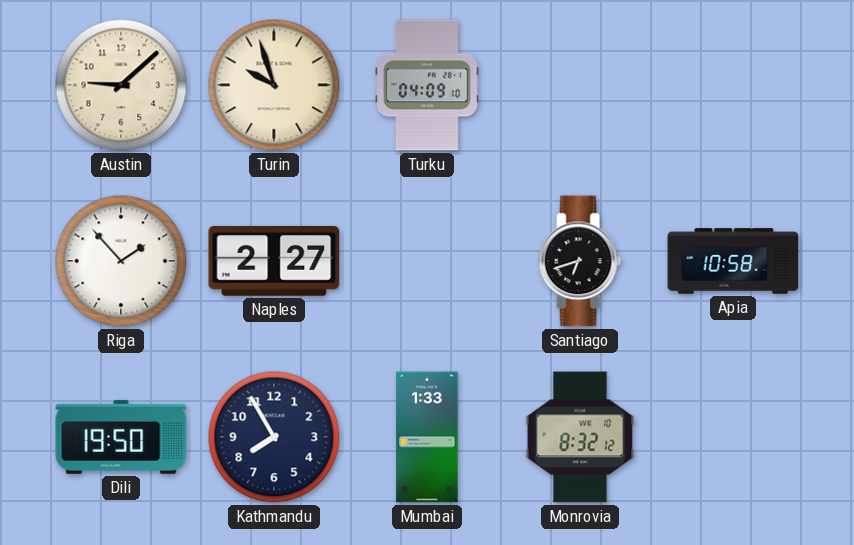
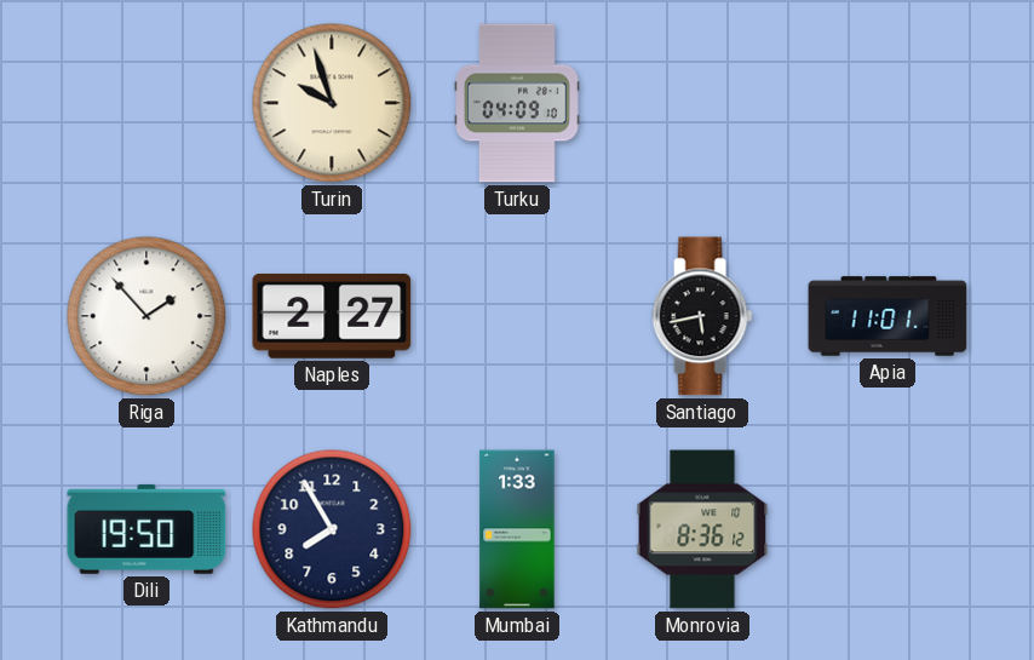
Austin: 9:08 -> none (121, 85)
Santiago: 6:42 -> 5:43 (702, 316)
Apia: 10:58 -> 11:01 (887, 316)
Monrovia: 8:32 -> 8:36 (702, 529)
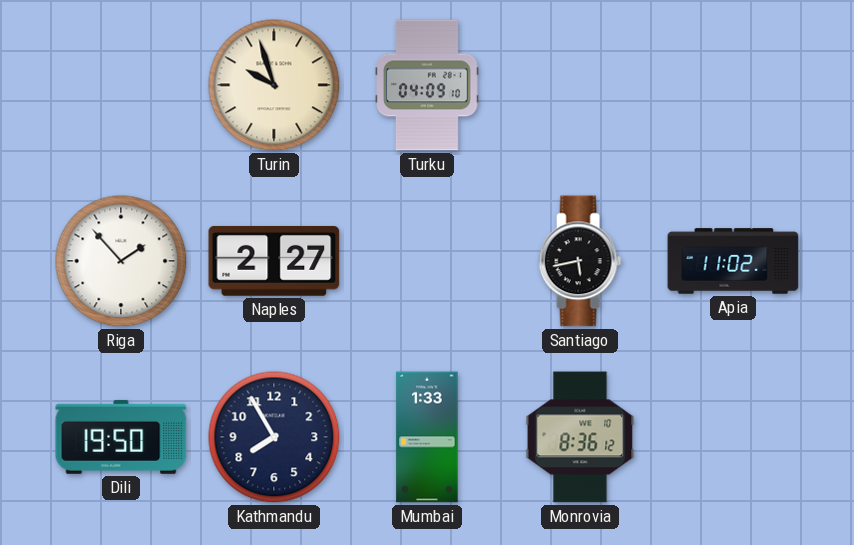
Apia: 11:01 -> 11:02 (733, 261)
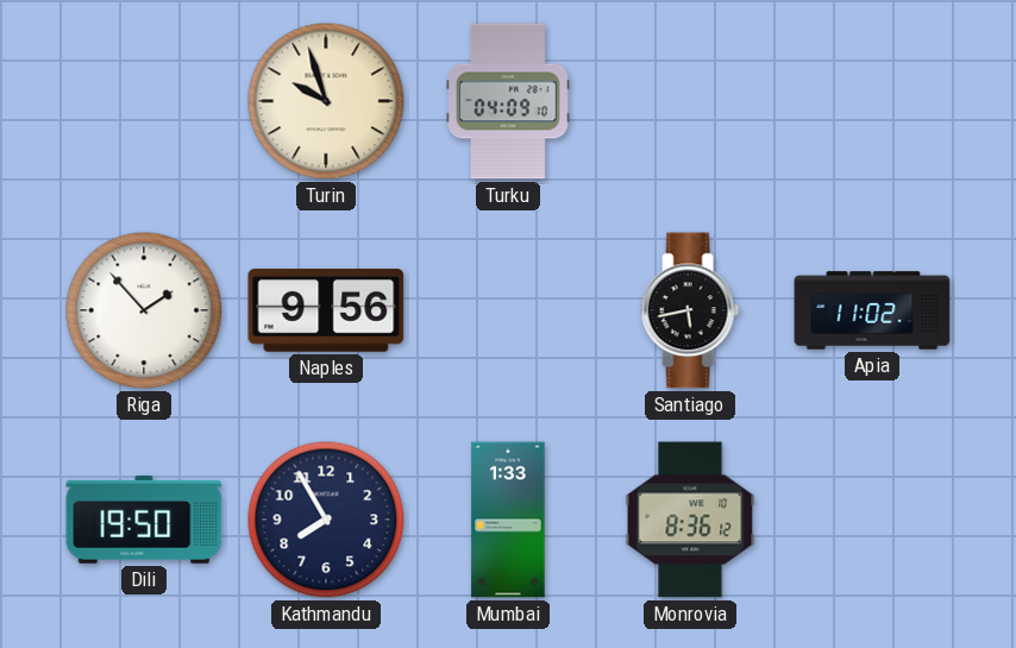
Naples: 2:27 -> 9:56 (326, 310)
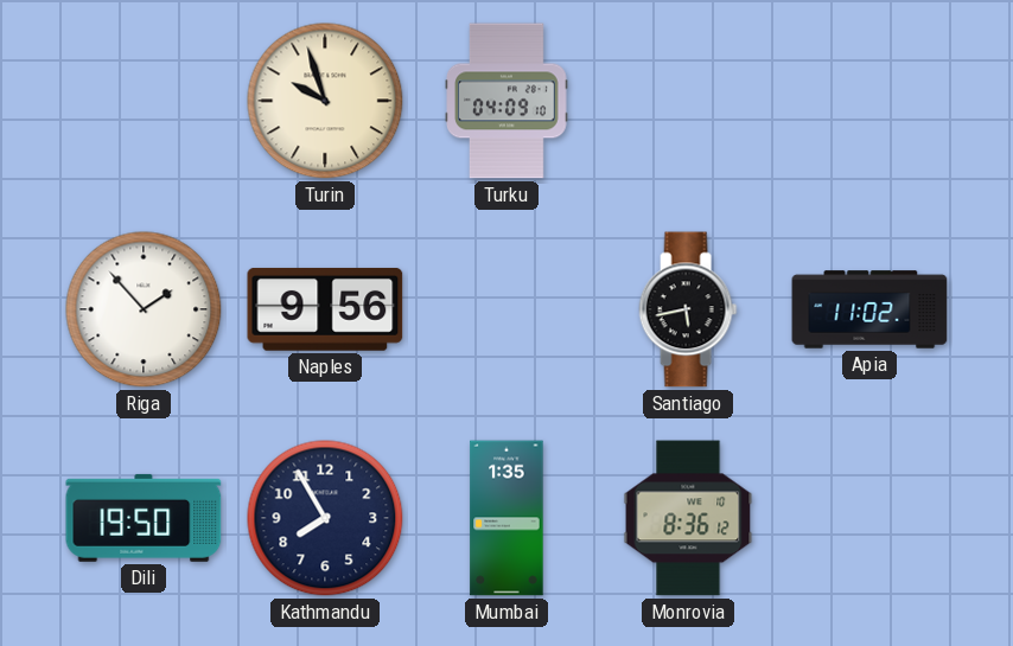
Mumbai: 1:33 -> 1:35 (507, 518)
